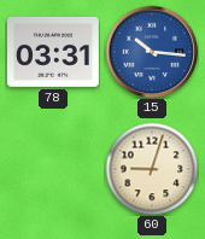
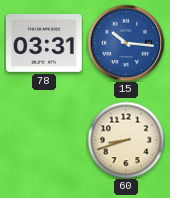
60: 9:03 -> 8:42 (126, 140)
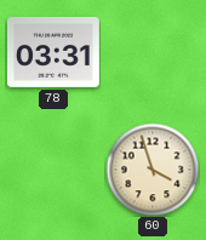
15: 10:16 -> none (126, 43)
60: 8:42 -> 3:57 (153, 170)
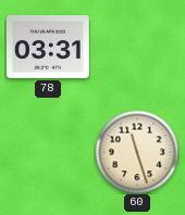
60: 3:57 -> 11:27 (137, 152)
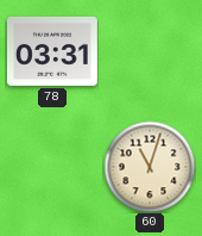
60: 11:27 -> 11:03 (150, 167)
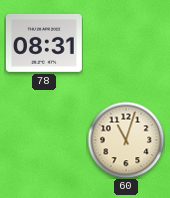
78: 03:31 -> 08:31 (44, 43)
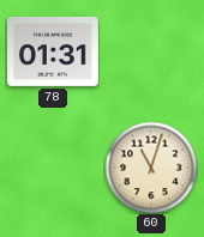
78: 08:31 -> 01:31 (53, 51)
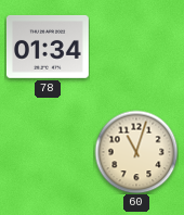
78: 01:31 -> 01:34 (48, 47)
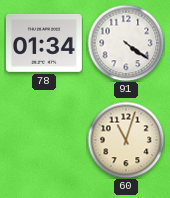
91: none -> 4:21 (126, 43)
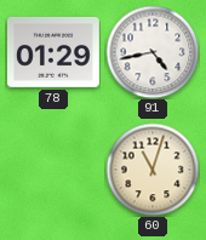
78: 01:34 -> 01:29 (53, 52)
91: 4:21 -> 4:43 (153, 52)
